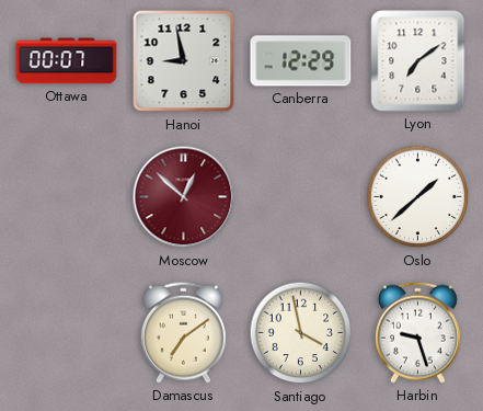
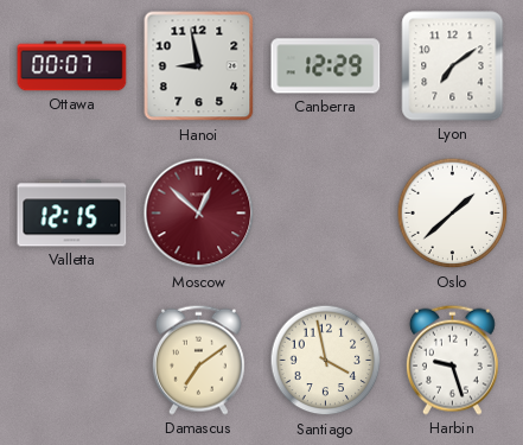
Valletta: none -> 12:15 (72, 214)
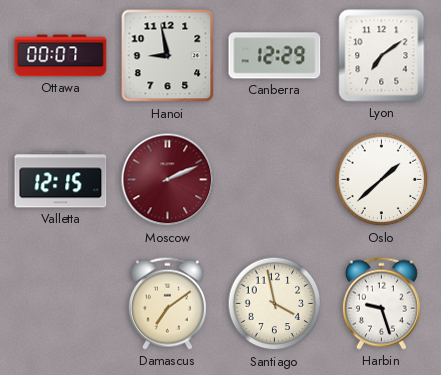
Moscow: 12:52 -> 2:11 (168, 180)
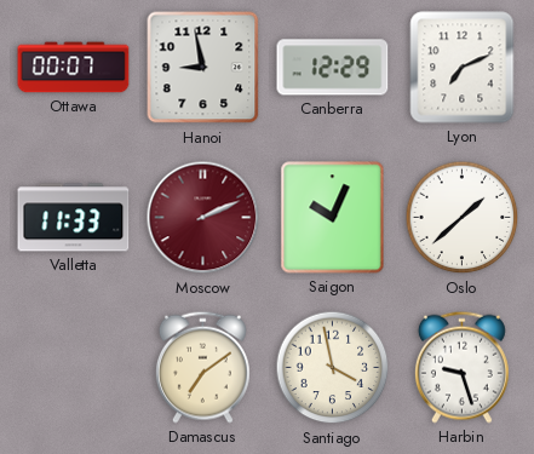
Lyon: 7:09 -> 7:11 (463, 68)
Valletta: 12:15 -> 11:33 (74, 218)
Saigon: none -> 10:04 (333, 218)
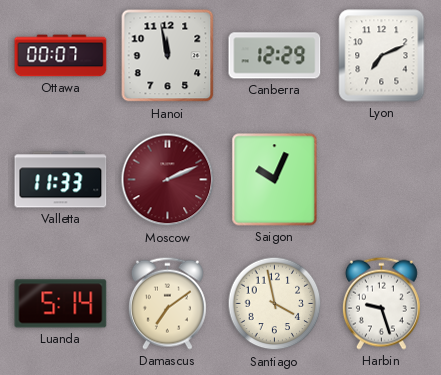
Hanoi: 8:58 -> 11:58 (168, 56)
Oslo: 1:38 -> none (463, 218)
Luanda: none -> 5:14 (61, 304)
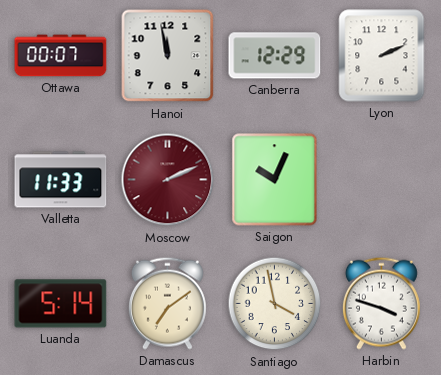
Lyon: 7:11 -> 2:11 (382, 56)
Harbin: 9:27 -> 3:48 (381, 303)
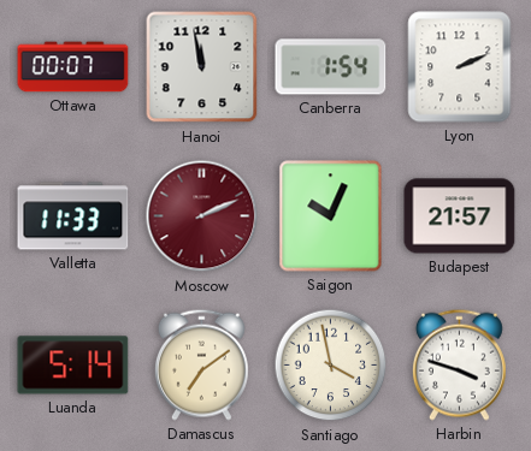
Canberra: 12:29 -> 1:54 (331, 67)
Budapest: none -> 21:57 (460, 216)
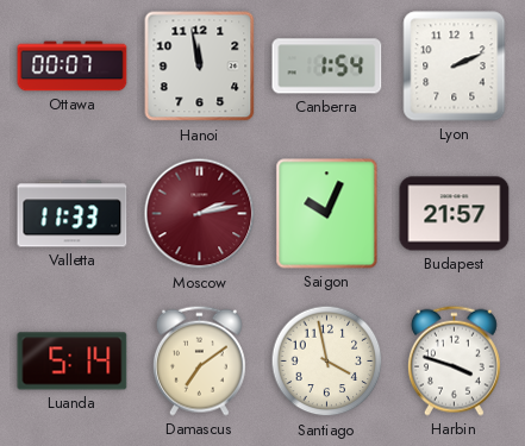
Moscow: 2:11 -> 2:13 (200, 214)
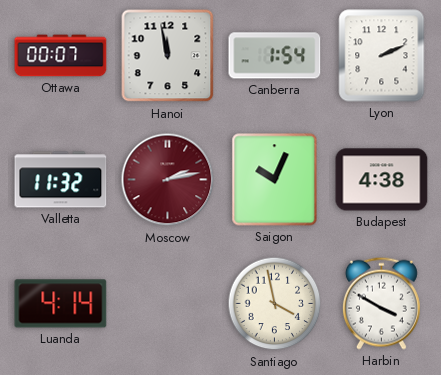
Valletta: 11:33 -> 11:32 (61, 180)
Budapest: 21:57 -> 4:38 (382, 180)
Luanda: 5:14 -> 4:14 (61, 304)
Damascus: 7:09 -> none (199, 360)
Harbin: 3:48 -> 3:50 (381, 303)
